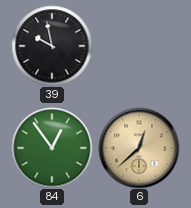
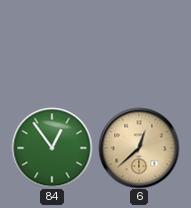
39: 9:58 -> none (52, 46)
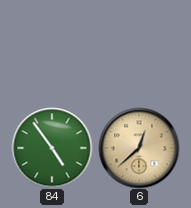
84: 12:54 -> 4:54 (52, 148)
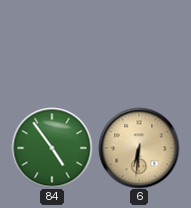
6: 12:38 -> 6:31 (139, 148)
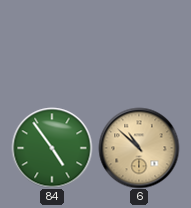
6: 6:31 -> 10:52 (139, 148)
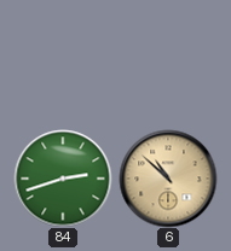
84: 4:54 -> 2:42 (63, 179)
